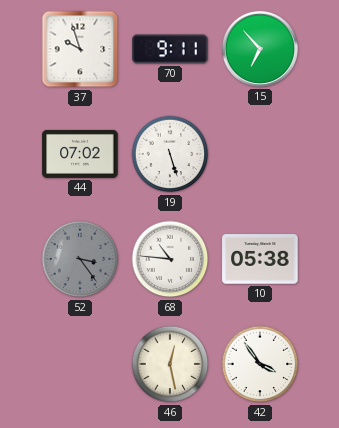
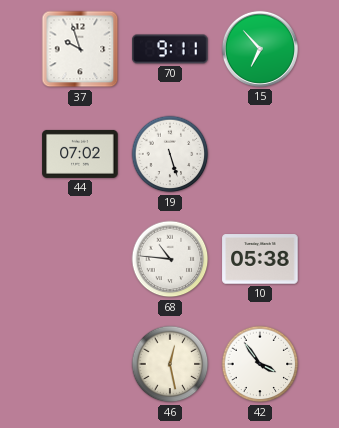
52: 3:24 -> none (80, 259)
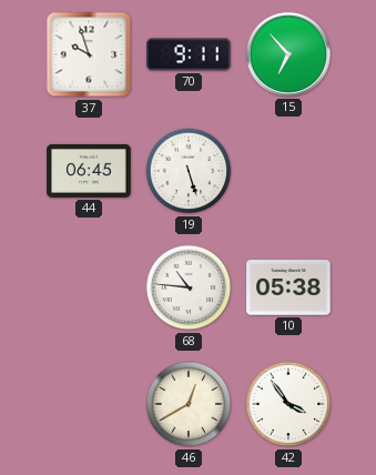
44: 07:02 -> 06:45 (89, 171)
46: 12:28 -> 12:40 (189, 404)
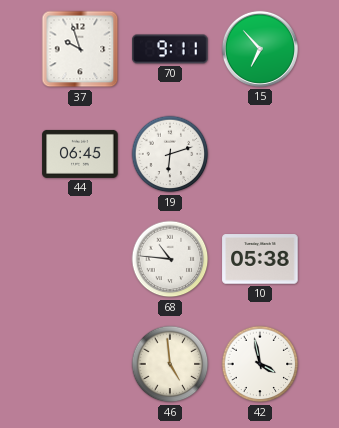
19: 5:27 -> 6:12 (170, 154)
46: 12:40 -> 4:59 (170, 364)
42: 3:54 -> 3:58 (260, 364)
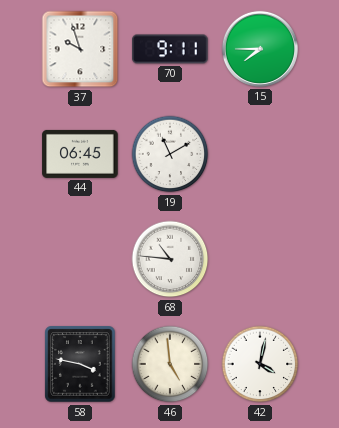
15: 6:53 -> 7:45 (260, 49)
19: 6:12 -> 11:10 (170, 154)
10: 05:38 -> none (260, 259)
58: none -> 3:47 (80, 364)
42: 3:58 -> 4:02 (260, 364)
